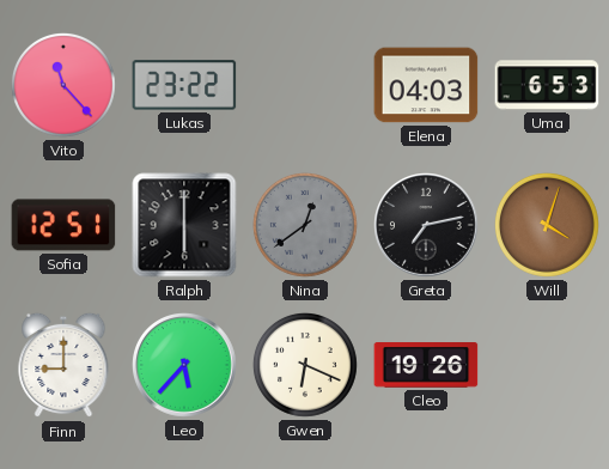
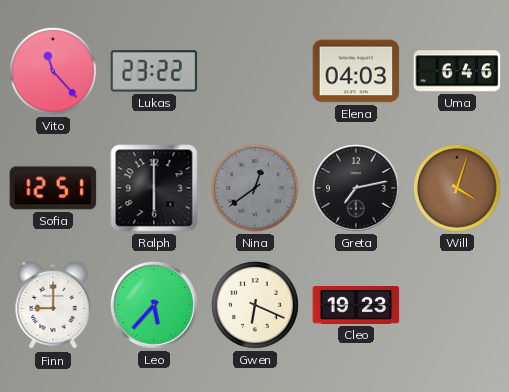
Uma: 6:53 -> 6:46 (457, 71)
Cleo: 19:26 -> 19:23 (356, 306)
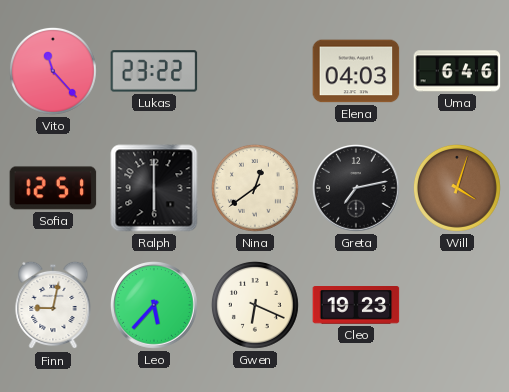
Nina dial: grey -> cream (255, 188)
Finn: 9:00 -> 9:02 (53, 305)
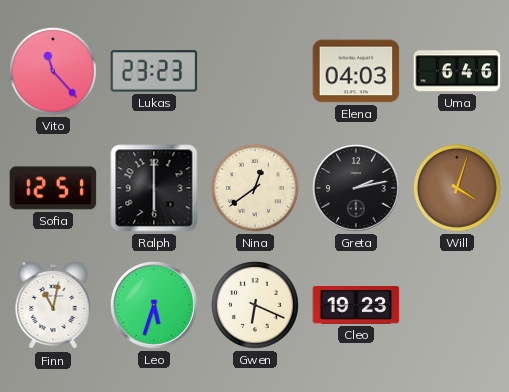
Lukas: 23:22 -> 23:23 (154, 71)
Greta: 7:13 -> 2:13 (357, 189)
Finn: 9:02 -> 11:02 (53, 305)
Leo: 5:37 -> 5:33 (155, 306)
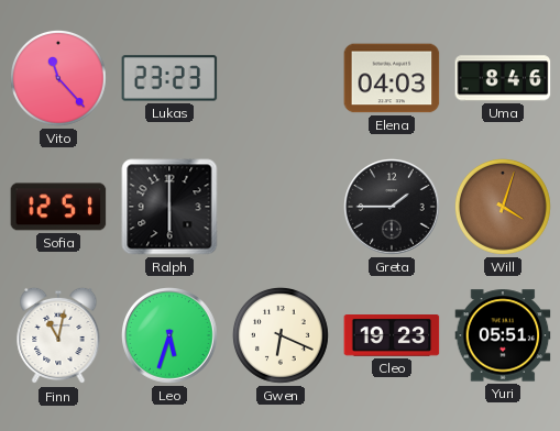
Uma: 6:46 -> 8:46 (503, 78)
Nina: 12:39 -> none (255, 188)
Greta: 2:13 -> 1:45 (393, 208)
Yuri: none -> 05:51 (503, 335)
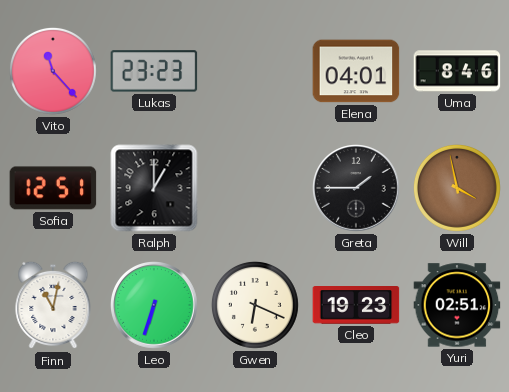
Elena: 04:03 -> 04:01 (356, 71)
Ralph: 6:00 -> 1:00 (154, 188)
Will: 4:03 -> 3:58 (457, 188)
Leo: 5:33 -> 6:33 (155, 306)
Yuri: 05:51 -> 02:51 (457, 305)
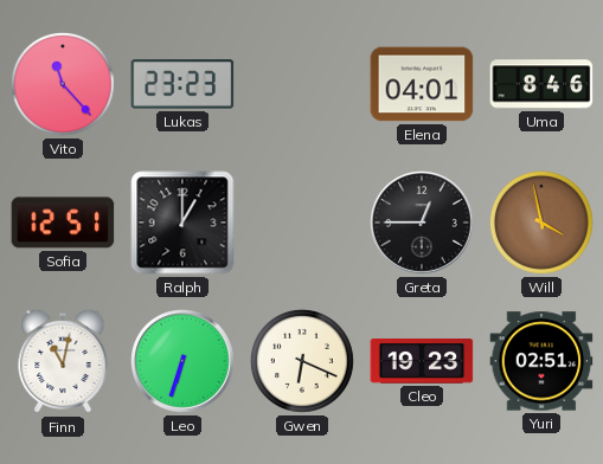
Greta: 1:45 -> 12:45 (423, 224)
